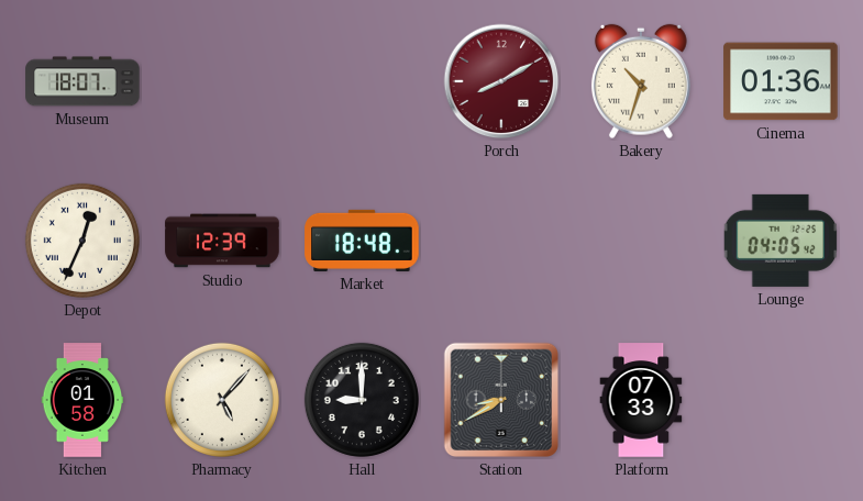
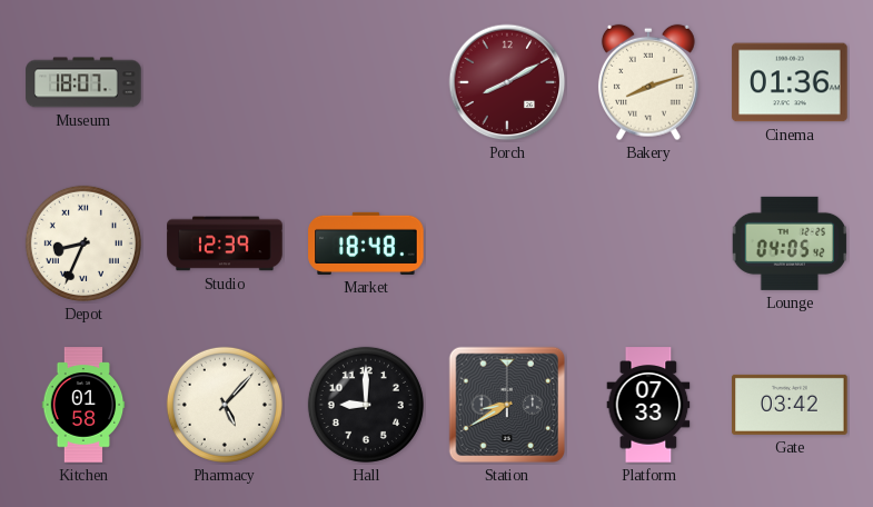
Bakery: 10:33 -> 8:12 (648, 82)
Depot: 12:34 -> 8:34 (83, 243)
Gate: none -> 03:42 (790, 405)
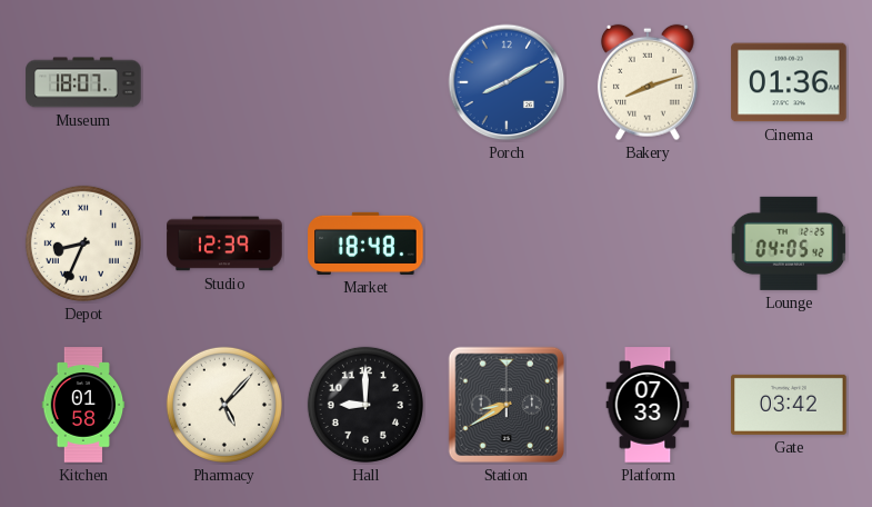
Porch dial: burgundy -> blue (507, 82)
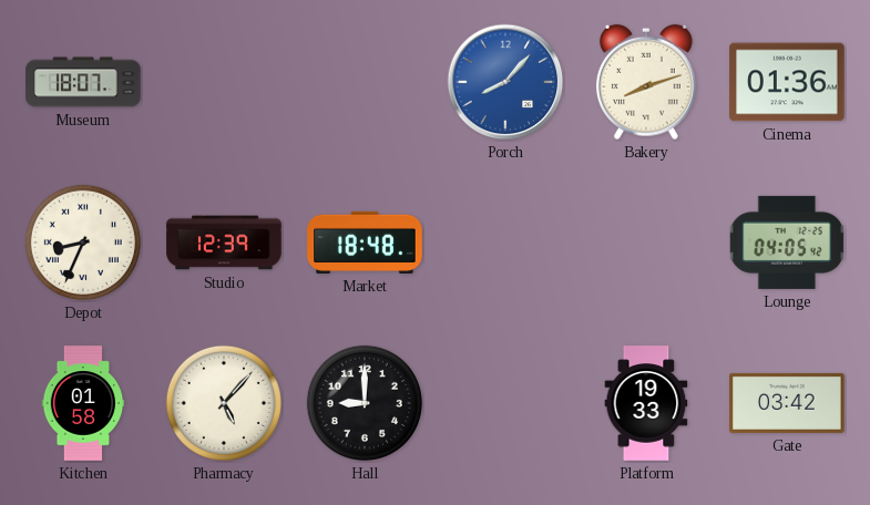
Porch: 8:10 -> 8:07 (505, 82)
Station: 8:40 -> none (507, 405)
Platform: 07:33 -> 19:33 (646, 403)
